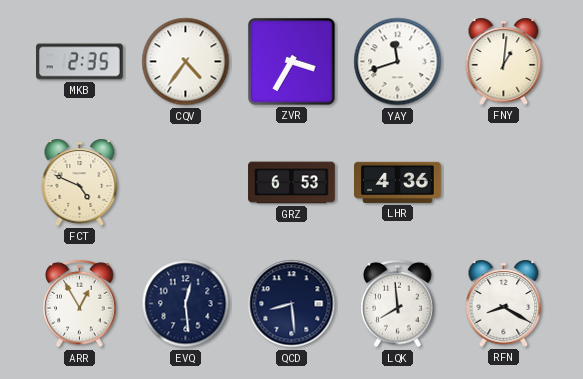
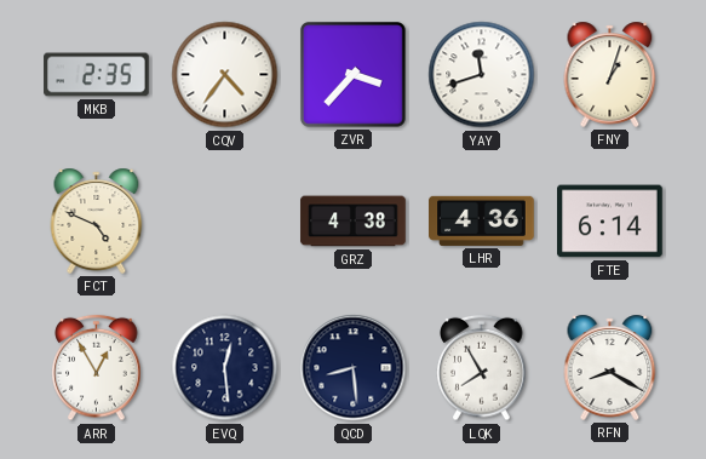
ZVR: 3:35 -> 3:37 (352, 74)
FNY: 1:01 -> 1:03 (610, 74)
GRZ: 6:53 -> 4:38 (354, 222)
FTE: none -> 6:14 (610, 222)
LQK: 7:59 -> 7:55 (482, 368)
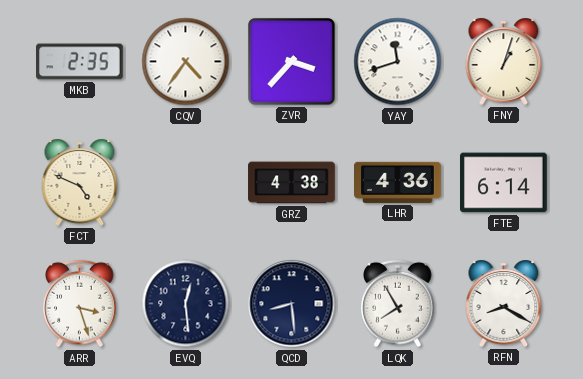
ARR: 12:55 -> 3:27 (80, 304)
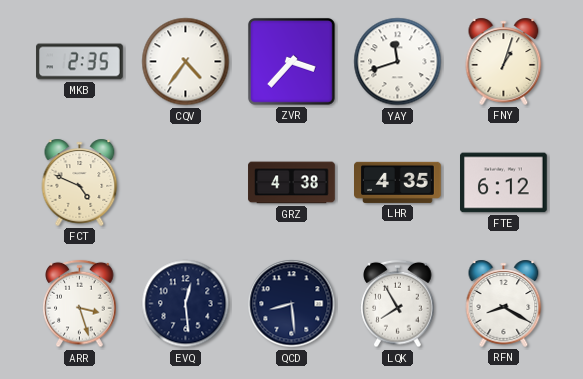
LHR: 4:36 -> 4:35 (398, 182)
FTE: 6:14 -> 6:12 (504, 183)
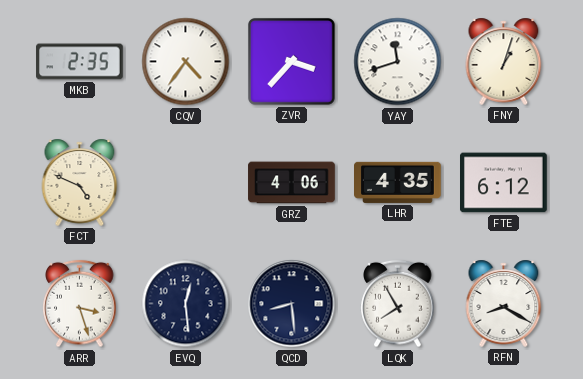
GRZ: 4:38 -> 4:06 (292, 183)
